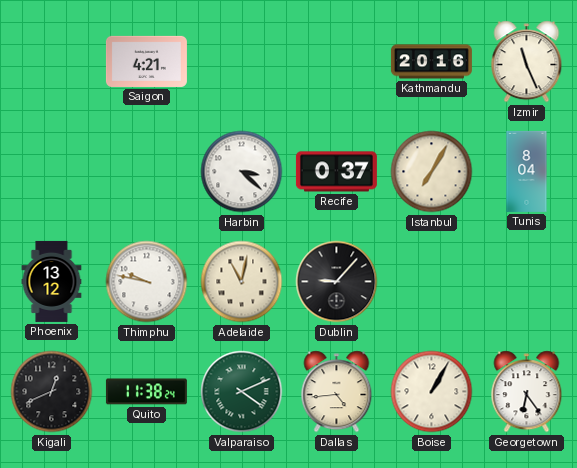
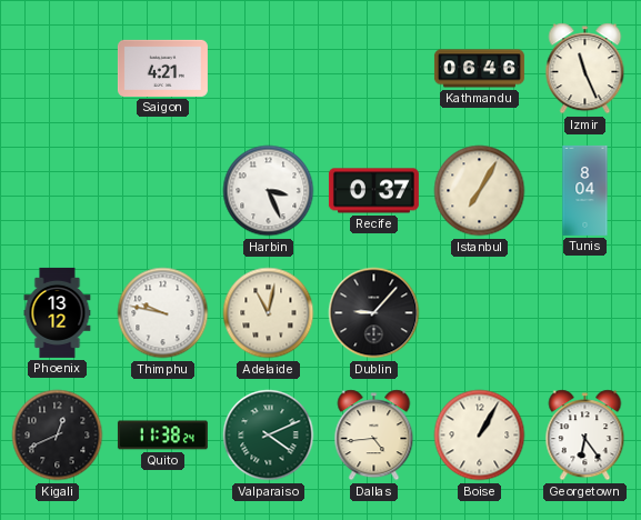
Kathmandu: 20:16 -> 06:46 (479, 69)
Harbin: 3:22 -> 3:26 (269, 191)
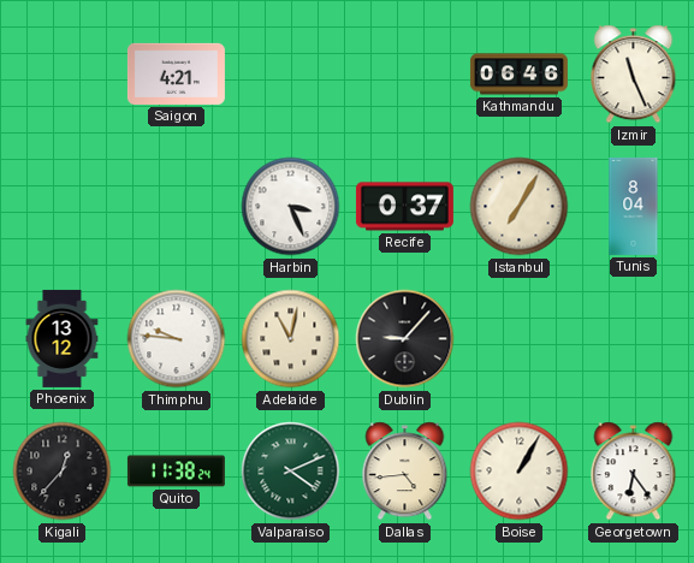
Thimphu: 9:47 -> 9:46 (177, 339)
Kigali: 12:41 -> 12:37 (63, 472)
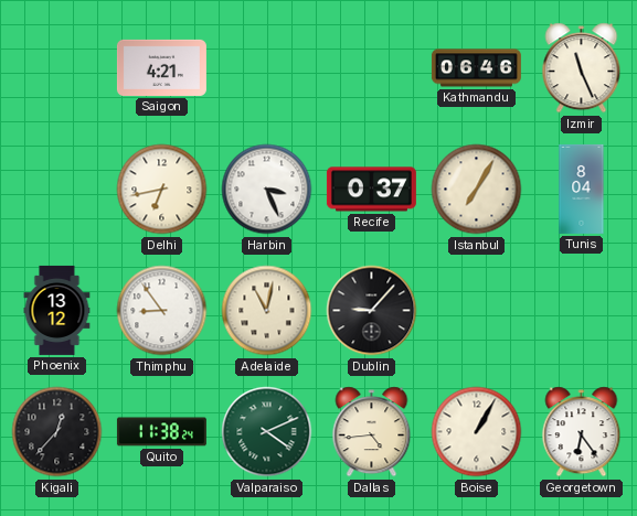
Delhi: none -> 6:43 (162, 190)
Thimphu: 9:46 -> 8:54 (162, 311)
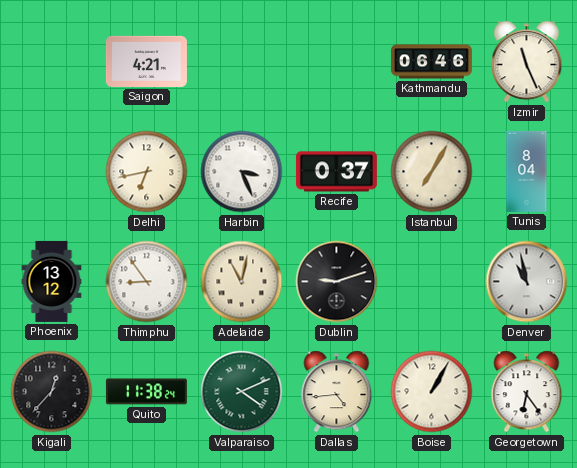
Dublin: 9:07 -> 9:12 (337, 282)
Denver: none -> 10:58 (527, 282)
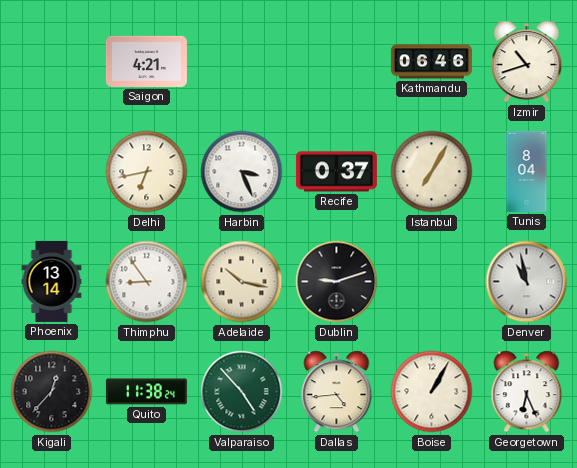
Izmir: 11:26 -> 10:42 (527, 62)
Phoenix: 13:12 -> 13:14 (52, 281)
Adelaide: 11:02 -> 10:17 (242, 282)
Valparaiso: 4:11 -> 4:53 (242, 392)
Georgetown: 6:24 -> 6:26 (527, 392)
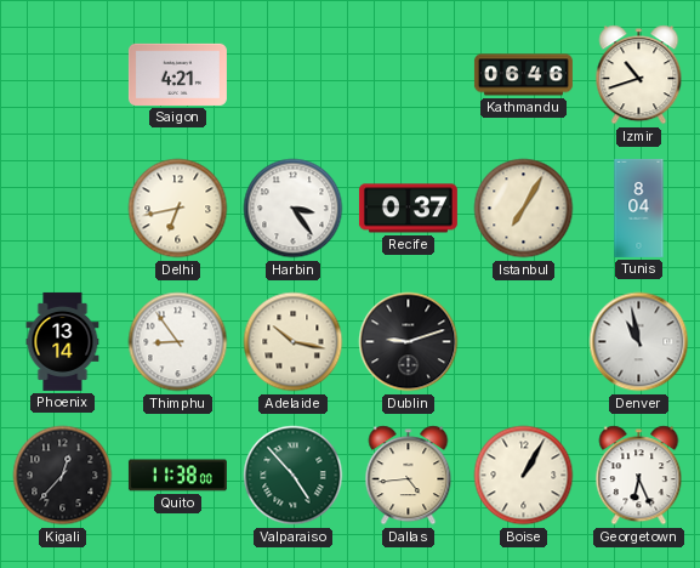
Harbin: 3:26 -> 3:24 (294, 209)
Quito: 11:38:24 -> 11:38:00 (177, 476)
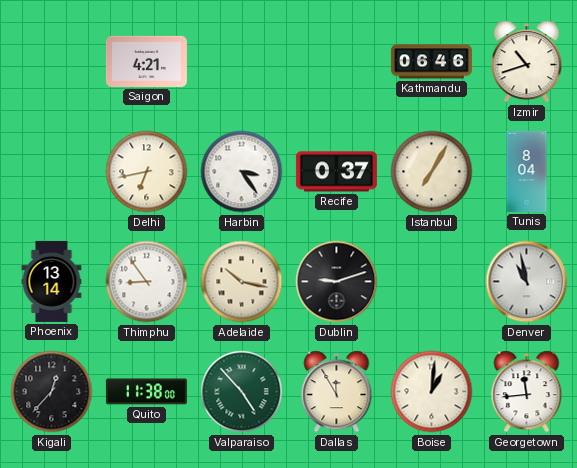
Dallas: 4:44 -> 11:55 (337, 392)
Boise: 1:05 -> 1:01 (432, 392)
Georgetown: 6:26 -> 11:44 (527, 392)
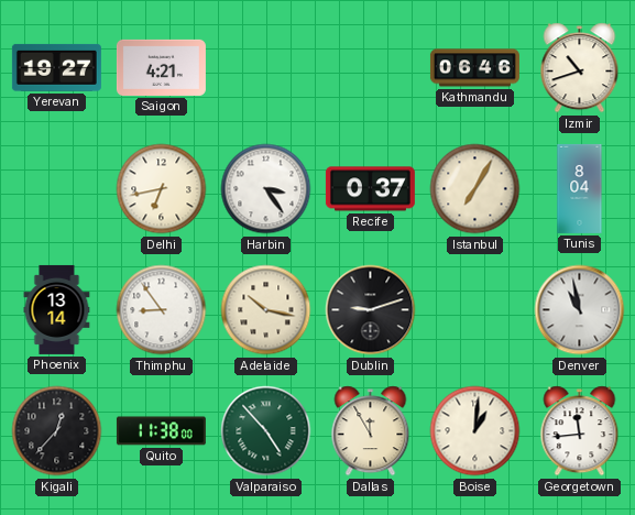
Yerevan: none -> 19:27 (56, 67)
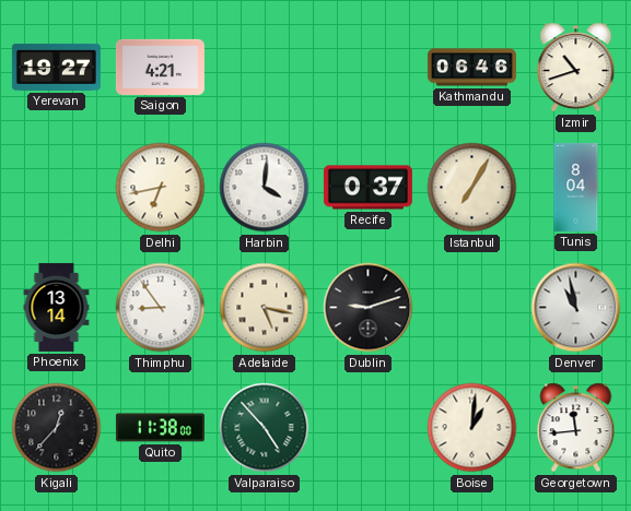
Harbin: 3:24 -> 4:01 (265, 188)
Adelaide: 10:17 -> 5:17 (265, 308)
Dallas: 11:55 -> none (371, 431)
